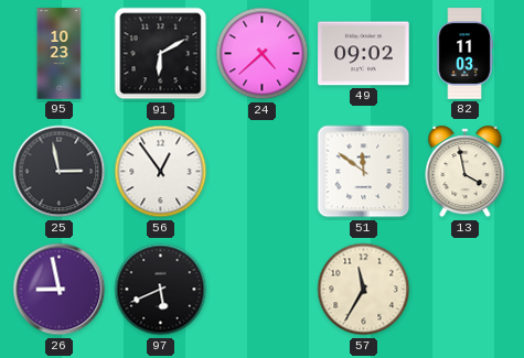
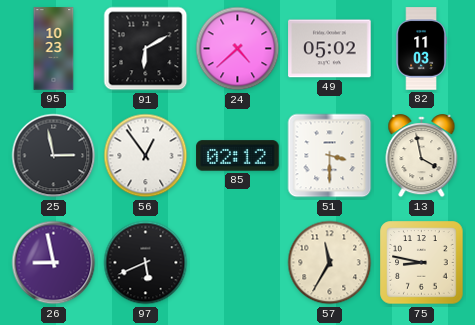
49: 09:02 -> 05:02 (330, 49)
85: none -> 02:12 (238, 156)
51: 11:51 -> 3:30 (330, 156)
75: none -> 8:47 (422, 263)
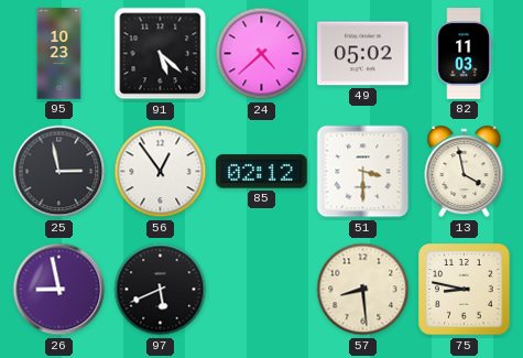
91: 6:10 -> 5:22 (161, 54)
57: 11:35 -> 8:29 (363, 290)
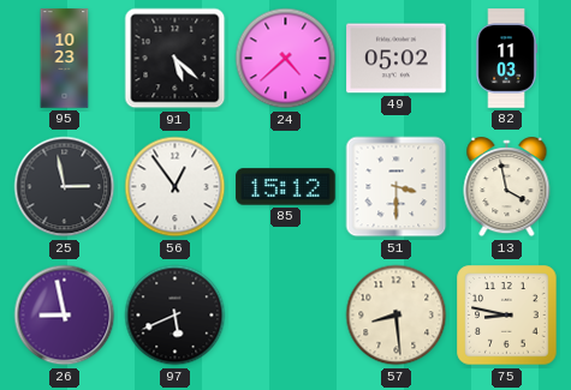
85: 02:12 -> 15:12 (286, 187)
